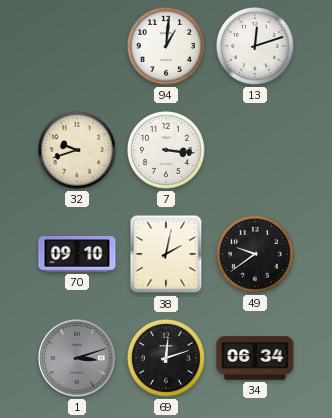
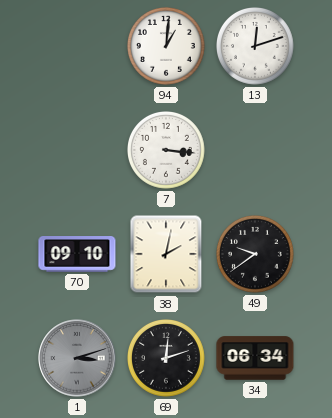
32: 9:42 -> none (78, 151)
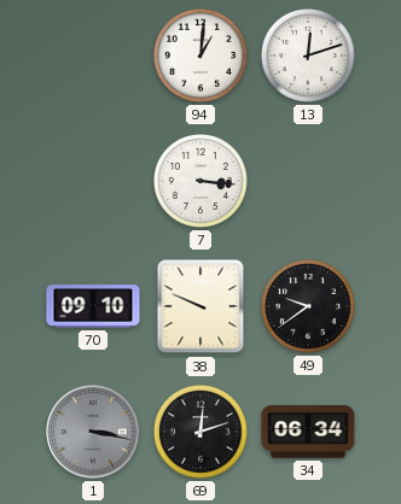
38: 2:02 -> 9:49 (200, 306)
1: 3:12 -> 3:17 (93, 432)
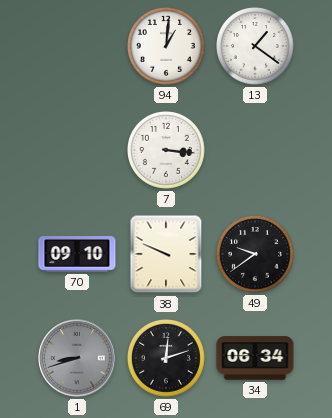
13: 12:12 -> 1:21 (256, 47)
1: 3:17 -> 8:42 (77, 358)
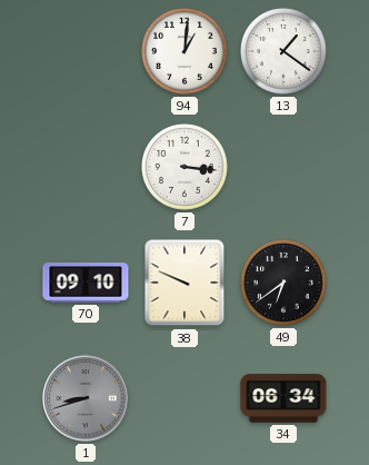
49: 9:39 -> 6:39 (285, 284)
69: 12:12 -> none (167, 359)
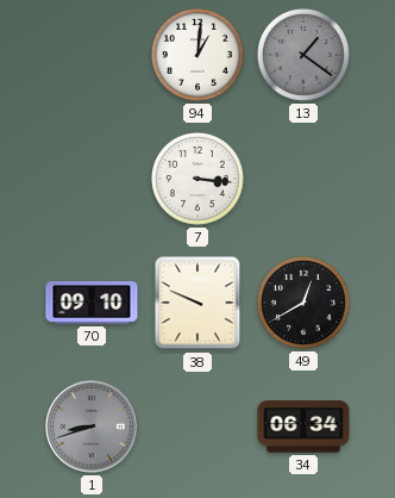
13 dial: white -> grey (305, 56)
49: 6:39 -> 12:40 (305, 304)
